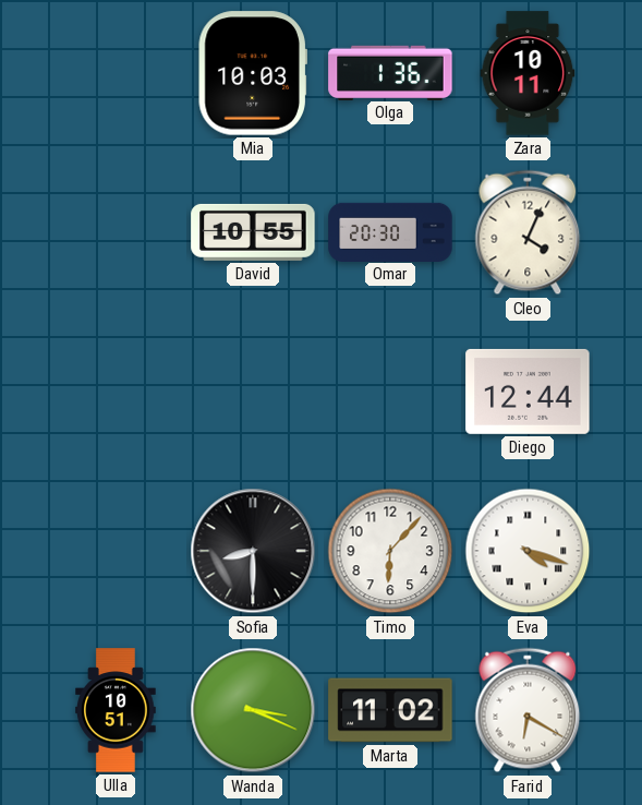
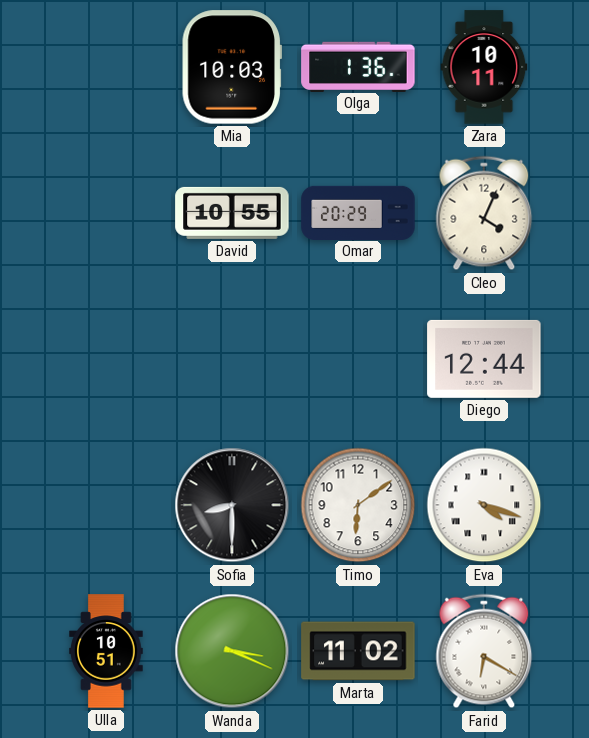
Omar: 20:30 -> 20:29 (358, 212)
Timo: 6:07 -> 6:09 (358, 505)
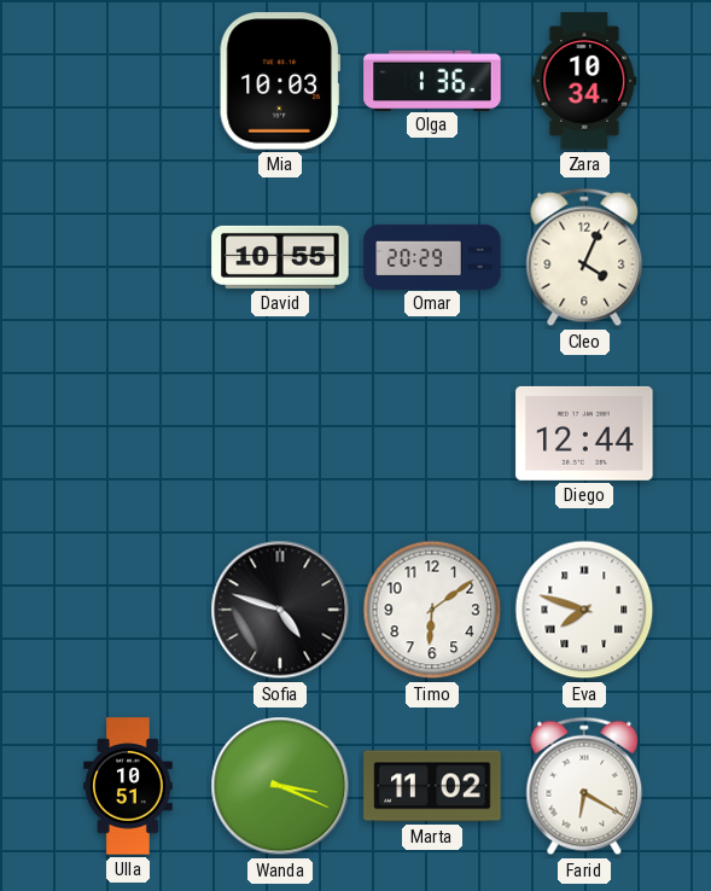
Zara: 10:11 -> 10:34 (584, 81)
Sofia: 8:30 -> 4:48 (280, 610)
Eva: 4:18 -> 7:48 (584, 610)
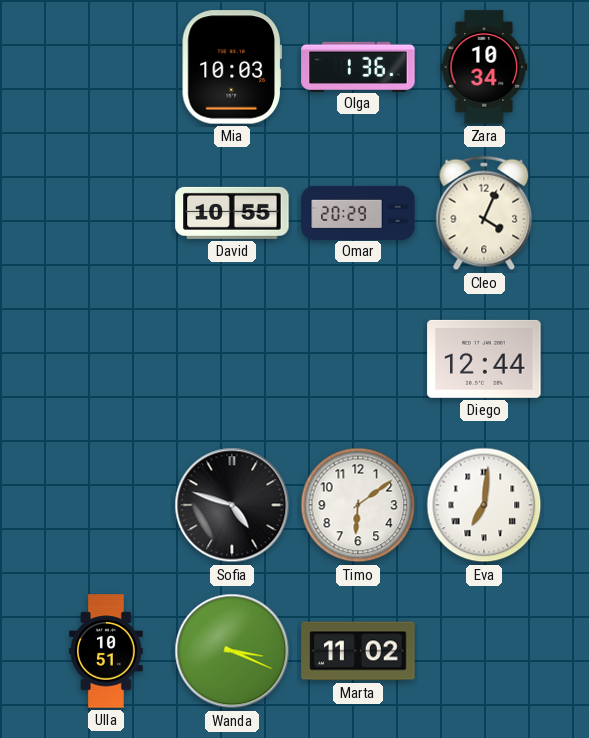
Eva: 7:48 -> 7:01 (484, 505)
Farid: 6:20 -> none (584, 786)
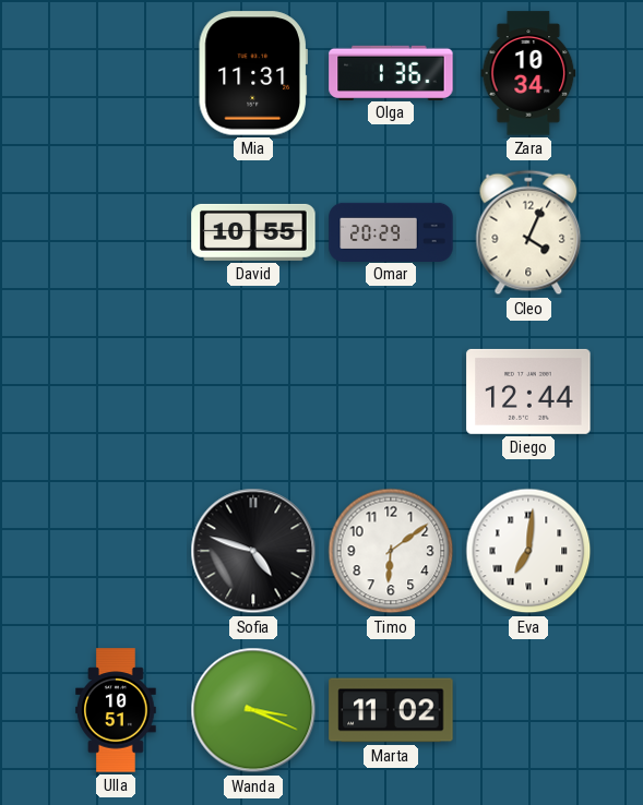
Mia: 10:03 -> 11:31 (253, 73)
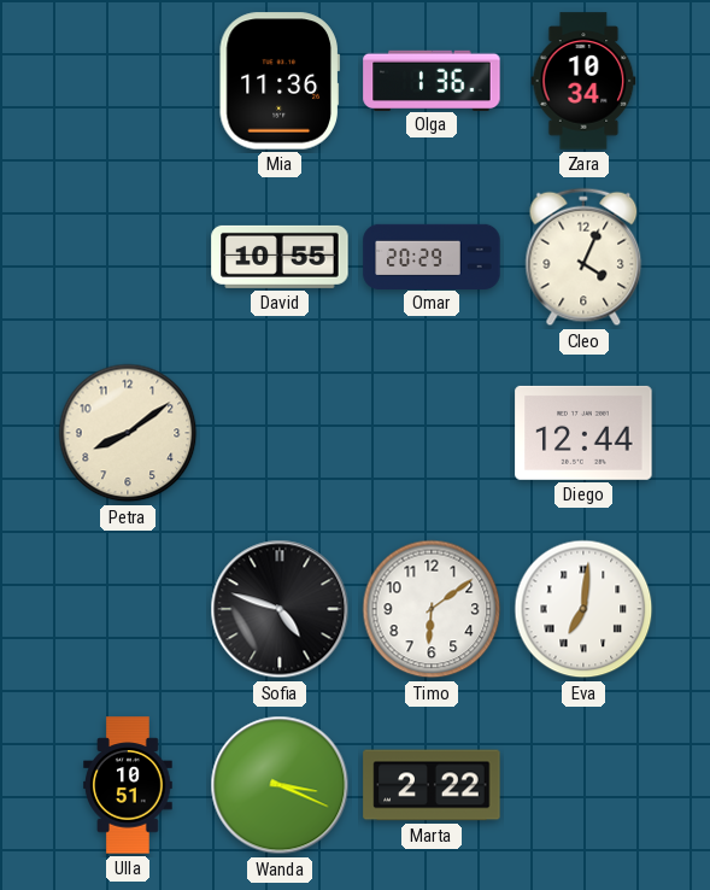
Mia: 11:31 -> 11:36 (280, 81)
Petra: none -> 8:09 (128, 433)
Marta: 11:02 -> 2:22 (432, 785)
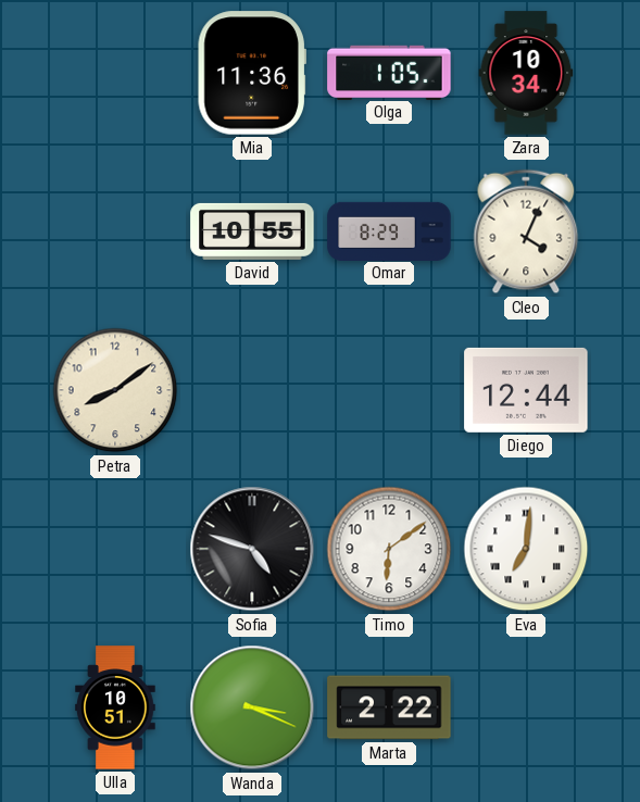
Olga: 1:36 -> 1:05 (389, 72)
Omar: 20:29 -> 8:29 (389, 230)
